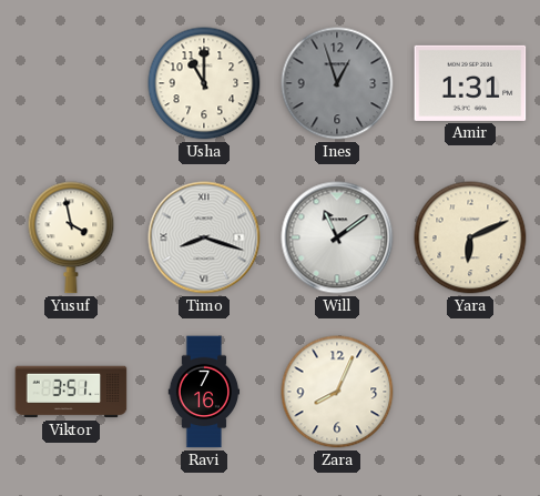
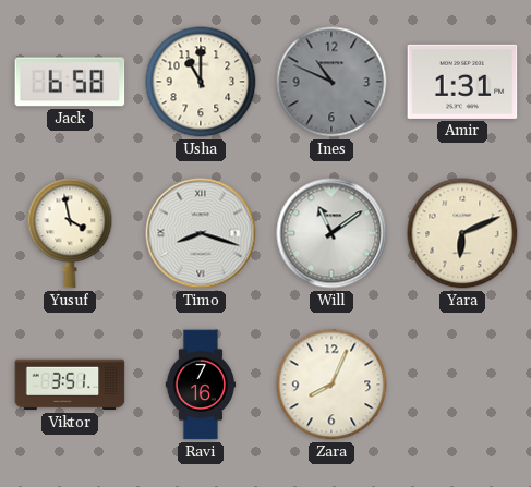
Jack: none -> 6:58 (70, 82)
Ines: 12:57 -> 10:49 (331, 82)
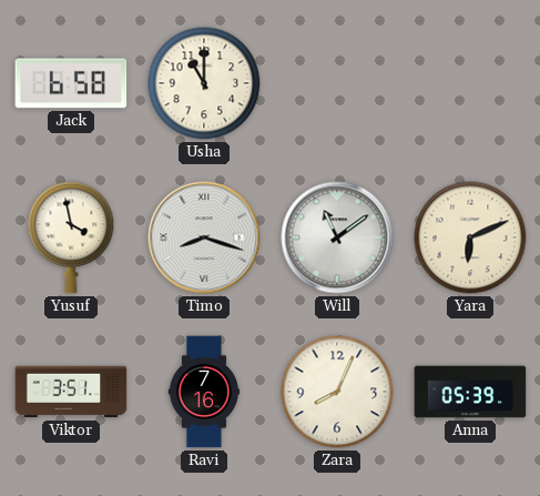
Ines: 10:49 -> none (331, 82)
Amir: 1:31 -> none (462, 82)
Anna: none -> 05:39 (470, 392)
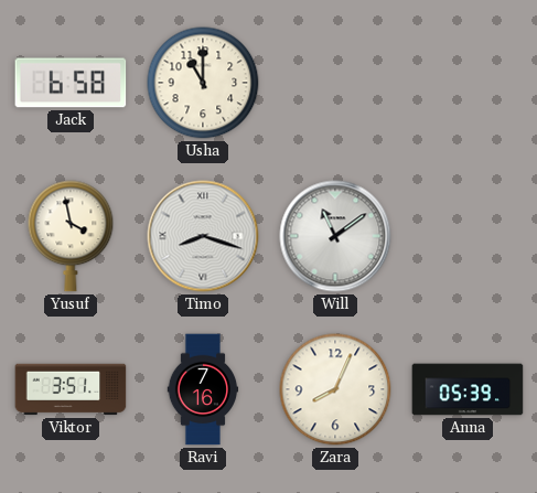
Yara: 6:11 -> none (470, 237)
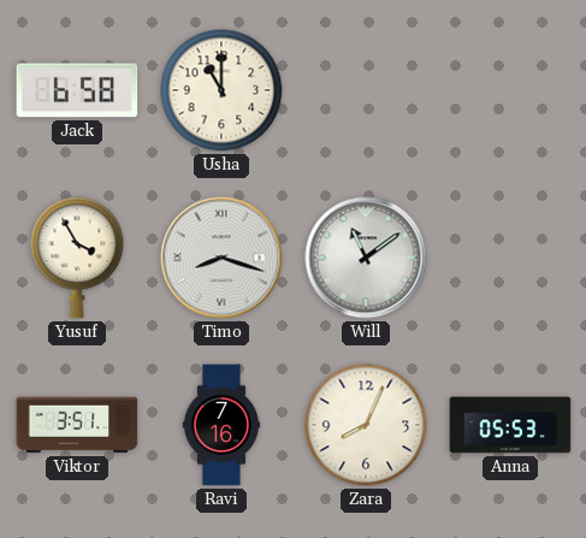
Yusuf: 3:58 -> 3:55 (77, 258)
Anna: 05:39 -> 05:53 (510, 425)
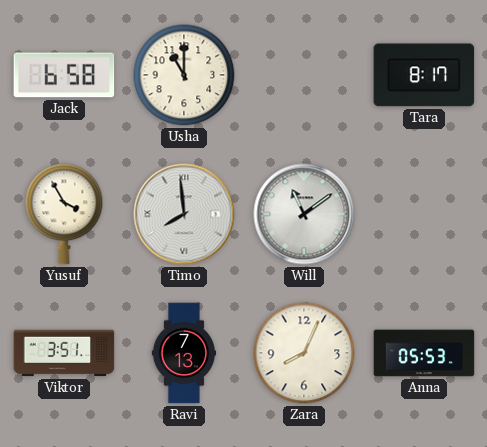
Tara: none -> 8:17 (424, 75)
Timo: 8:18 -> 7:59 (184, 214)
Ravi: 7:16 -> 7:13 (184, 353)
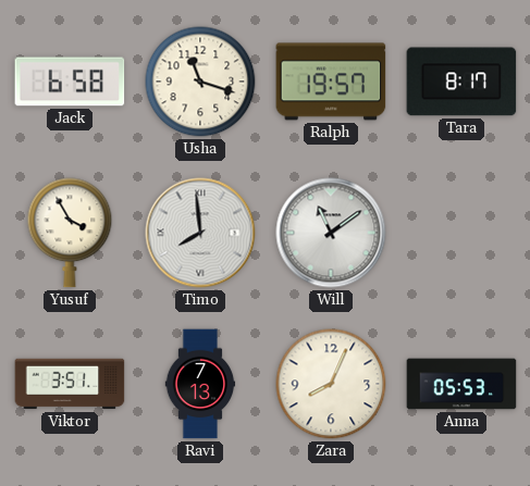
Usha: 11:00 -> 11:18 (200, 82)
Ralph: none -> 19:57 (331, 82)
